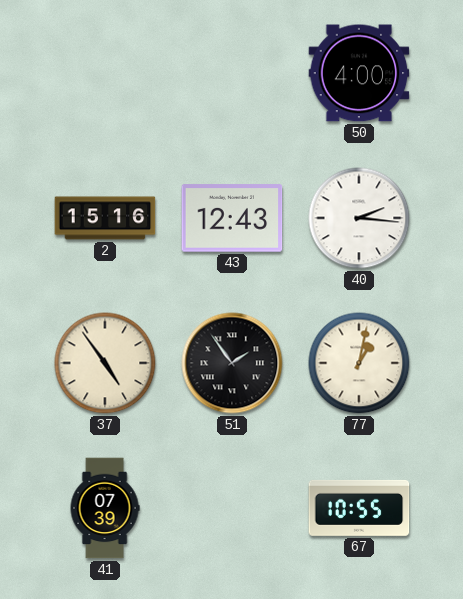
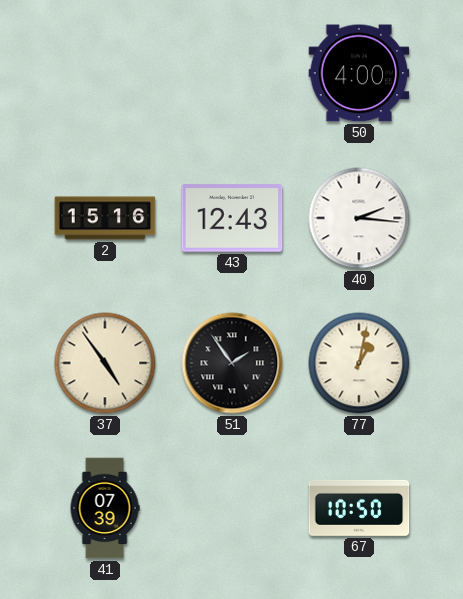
67: 10:55 -> 10:50 (359, 508)
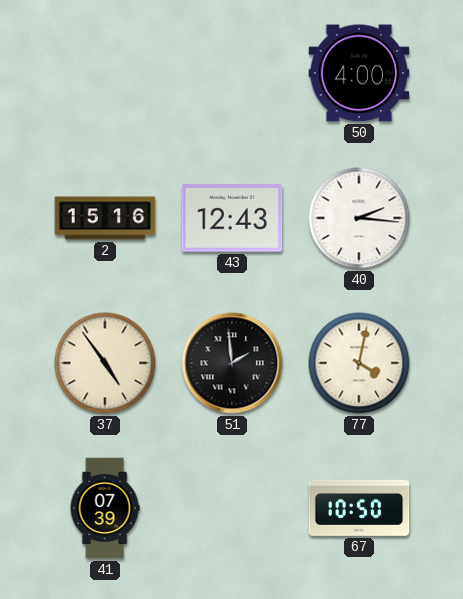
51: 1:54 -> 1:59 (232, 363)
77: 1:02 -> 4:02 (359, 363)
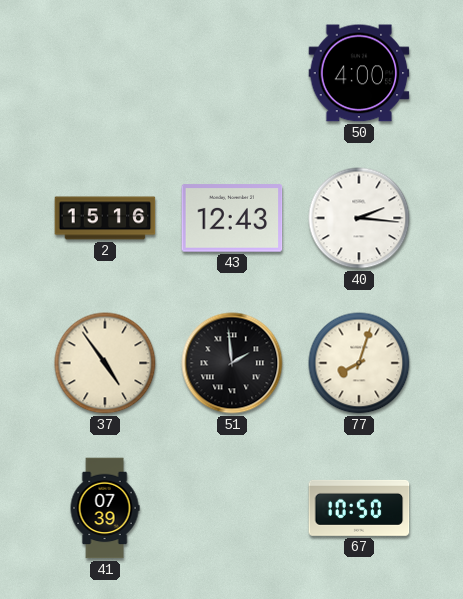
77: 4:02 -> 8:03 (359, 363)
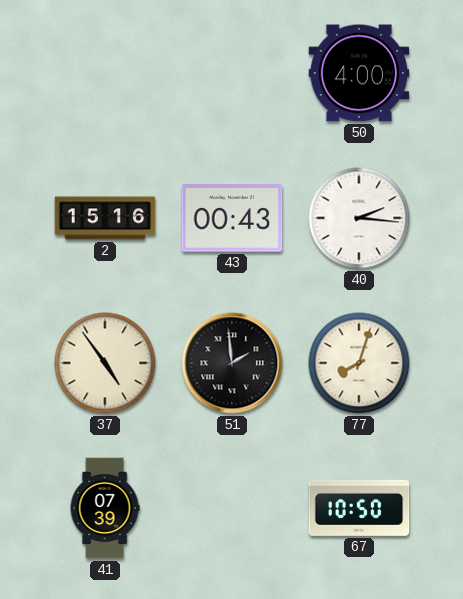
43: 12:43 -> 00:43 (232, 218)
